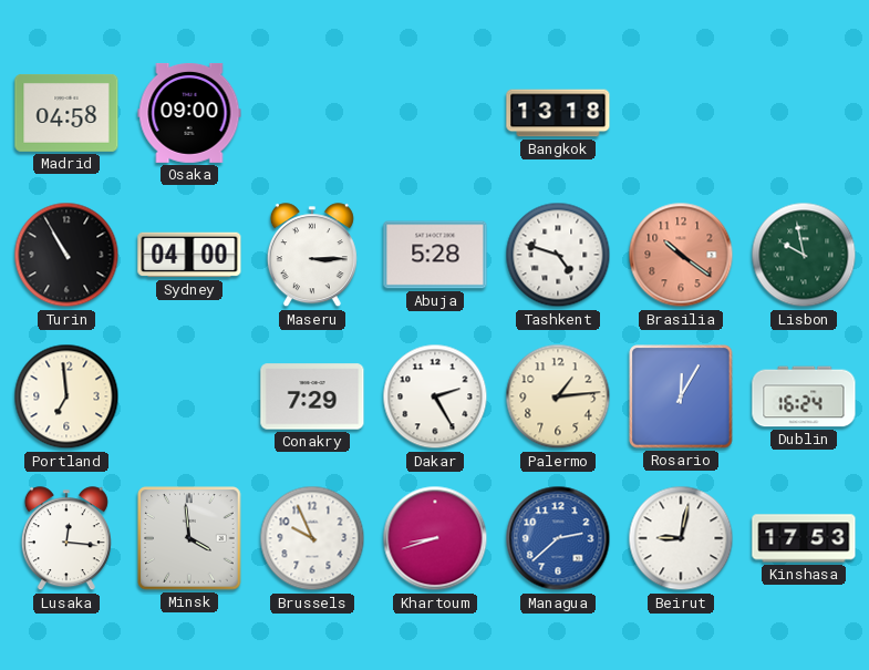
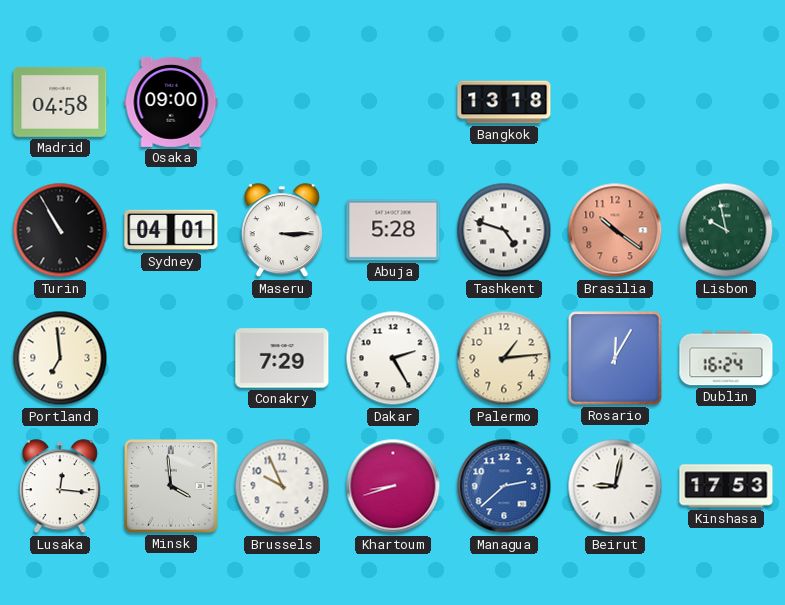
Sydney: 04:00 -> 04:01 (171, 230)
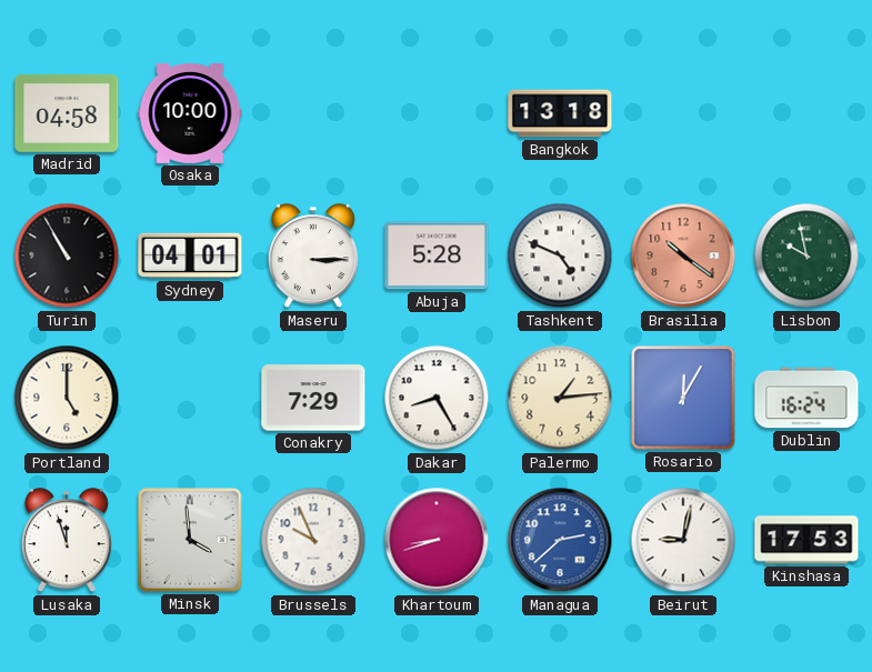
Osaka: 09:00 -> 10:00 (190, 113)
Tashkent: 4:48 -> 4:49 (560, 255)
Portland: 6:59 -> 5:00 (67, 398)
Dakar: 2:25 -> 8:25 (437, 398)
Lusaka: 12:16 -> 11:57 (67, 541)
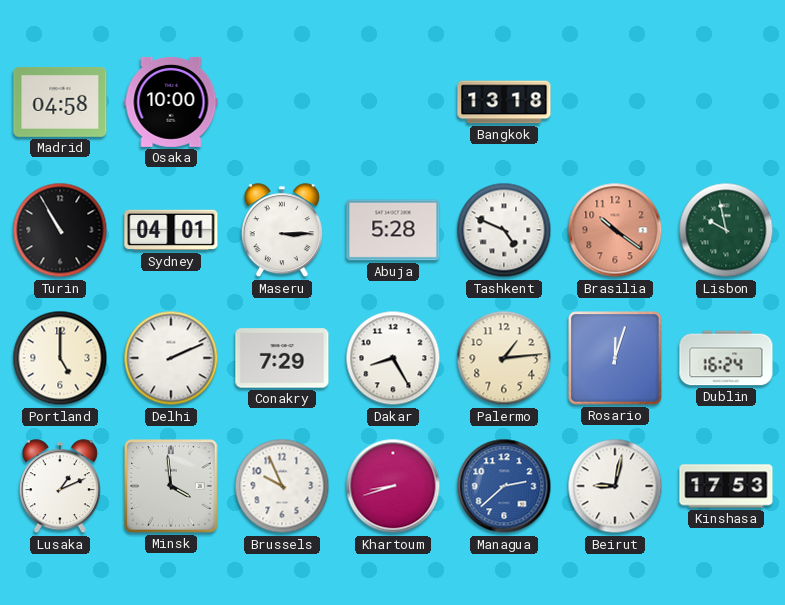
Delhi: none -> 2:11 (171, 358)
Rosario: 12:05 -> 12:03 (615, 358)
Lusaka: 11:57 -> 1:11 (60, 487)
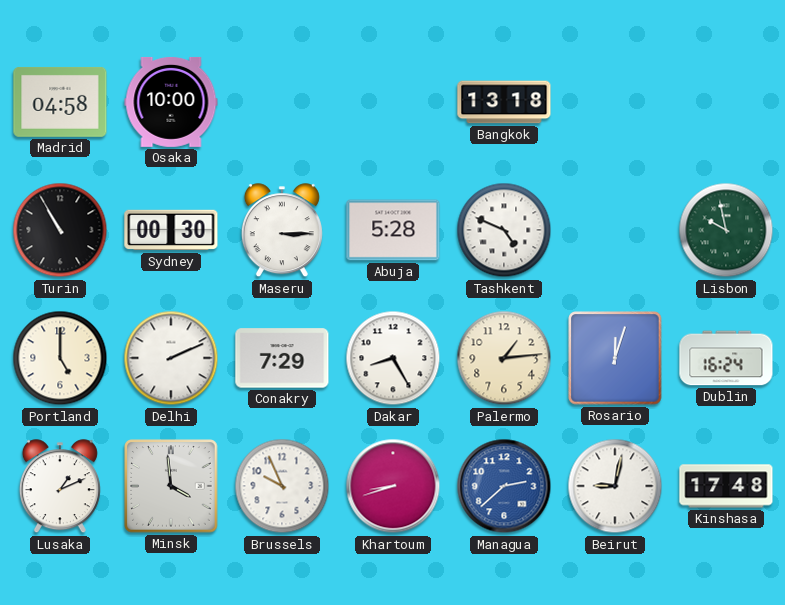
Sydney: 04:01 -> 00:30 (171, 230)
Brasilia: 10:21 -> none (615, 230)
Kinshasa: 17:53 -> 17:48 (726, 486)
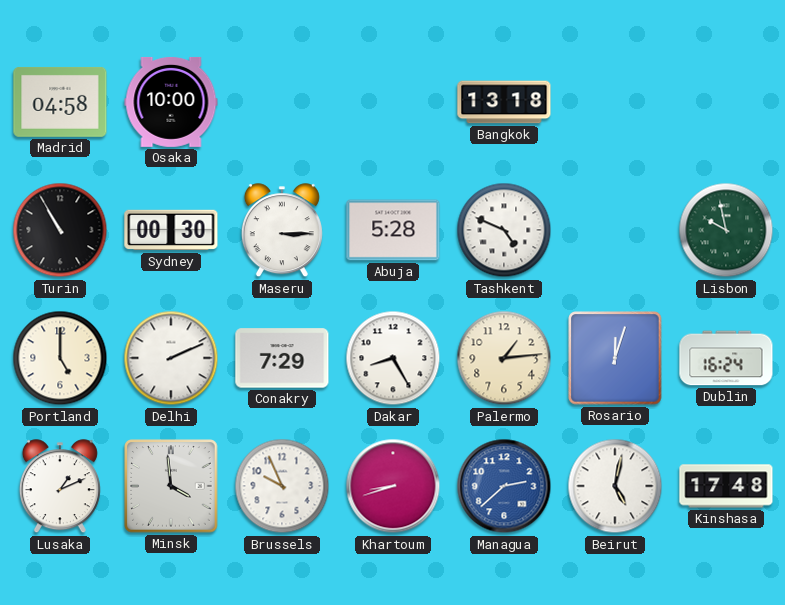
Beirut: 9:02 -> 5:02 (615, 486)
